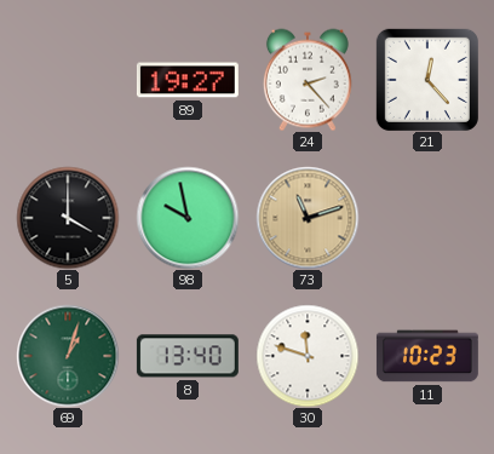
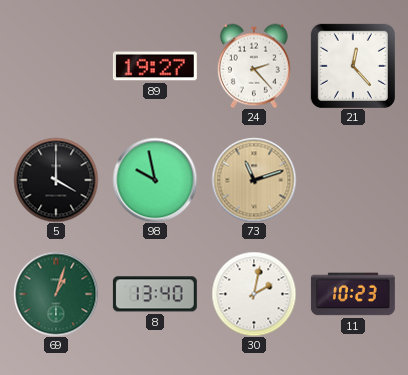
30: 11:48 -> 2:02 (254, 294)
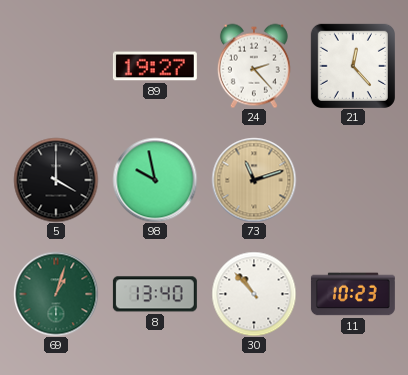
30: 2:02 -> 10:53 (254, 294)
